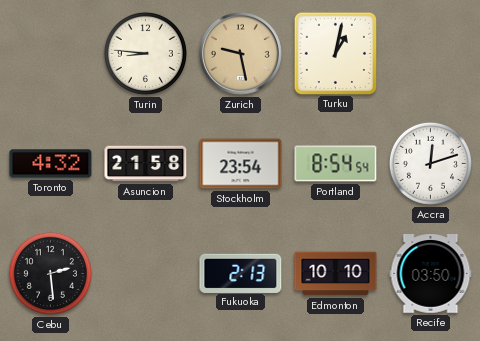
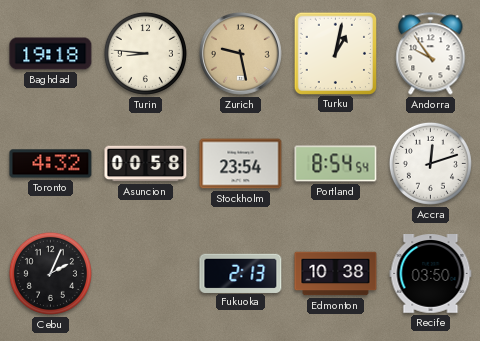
Baghdad: none -> 19:18 (51, 54)
Andorra: none -> 9:54 (431, 54)
Asuncion: 21:58 -> 00:58 (146, 164)
Cebu: 2:29 -> 2:04 (50, 273)
Edmonton: 10:10 -> 10:38 (336, 274)
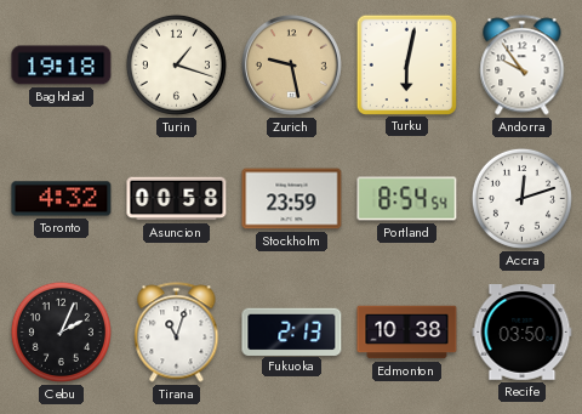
Turin: 8:46 -> 1:18 (176, 64)
Turku: 1:02 -> 6:02 (406, 64)
Stockholm: 23:54 -> 23:59 (292, 199)
Tirana: none -> 11:03 (177, 333)
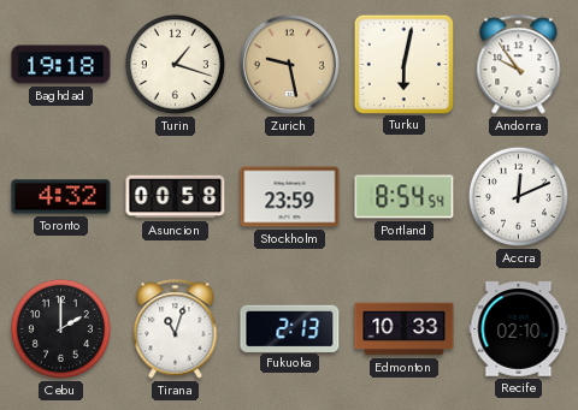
Accra: 12:12 -> 12:11 (518, 196)
Cebu: 2:04 -> 2:00 (60, 328)
Edmonton: 10:38 -> 10:33 (405, 329)
Recife: 03:50 -> 02:10 (519, 329)
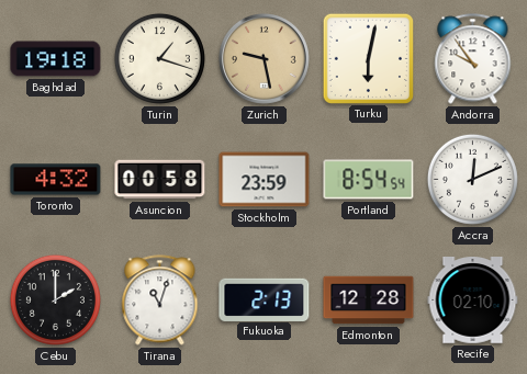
Edmonton: 10:33 -> 12:28 (369, 301)
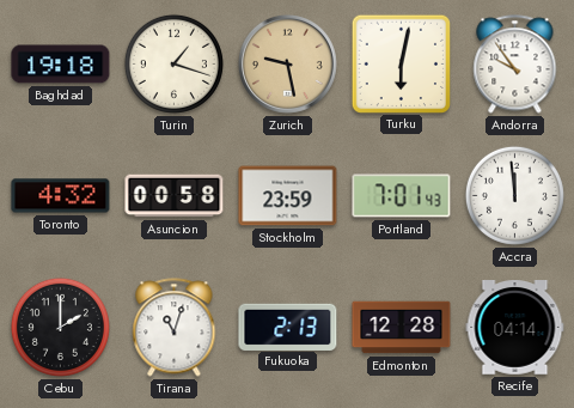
Portland: 8:54 -> 7:01 (402, 196)
Accra: 12:11 -> 11:59 (514, 195)
Recife: 02:10 -> 04:14 (515, 328)
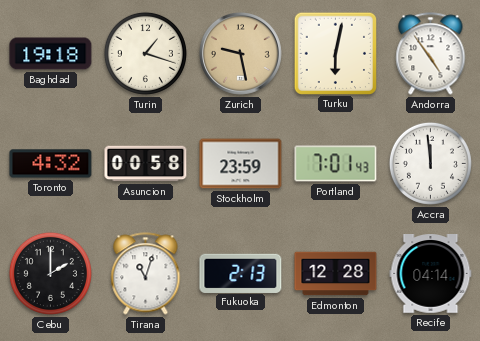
Andorra: 9:54 -> 4:54 (431, 54)
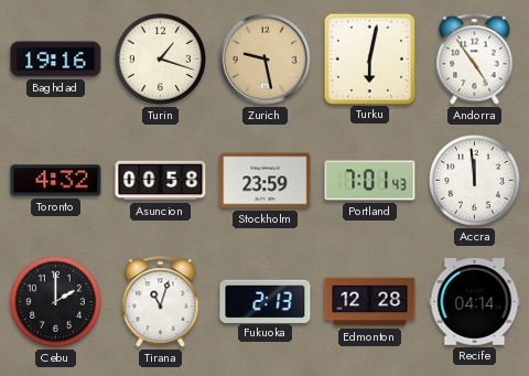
Baghdad: 19:18 -> 19:16 (56, 60)
